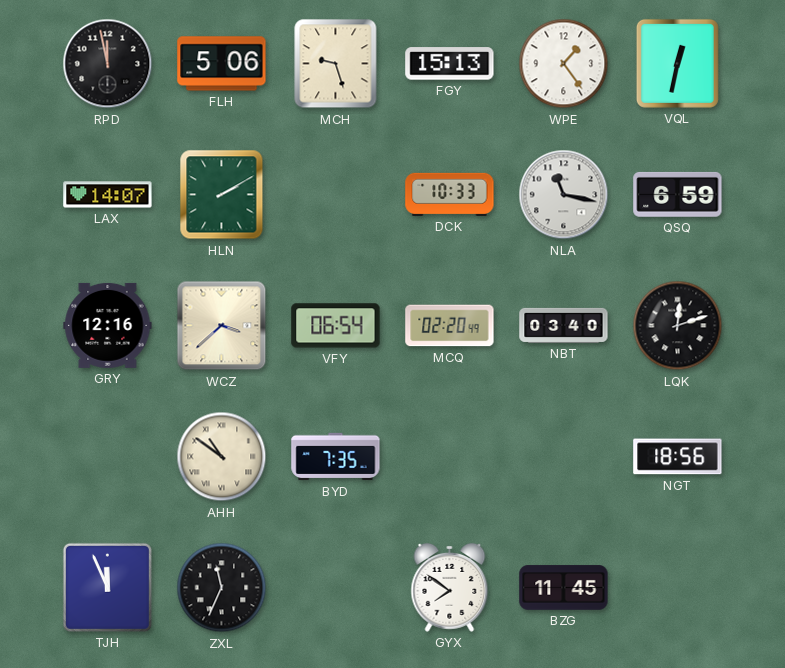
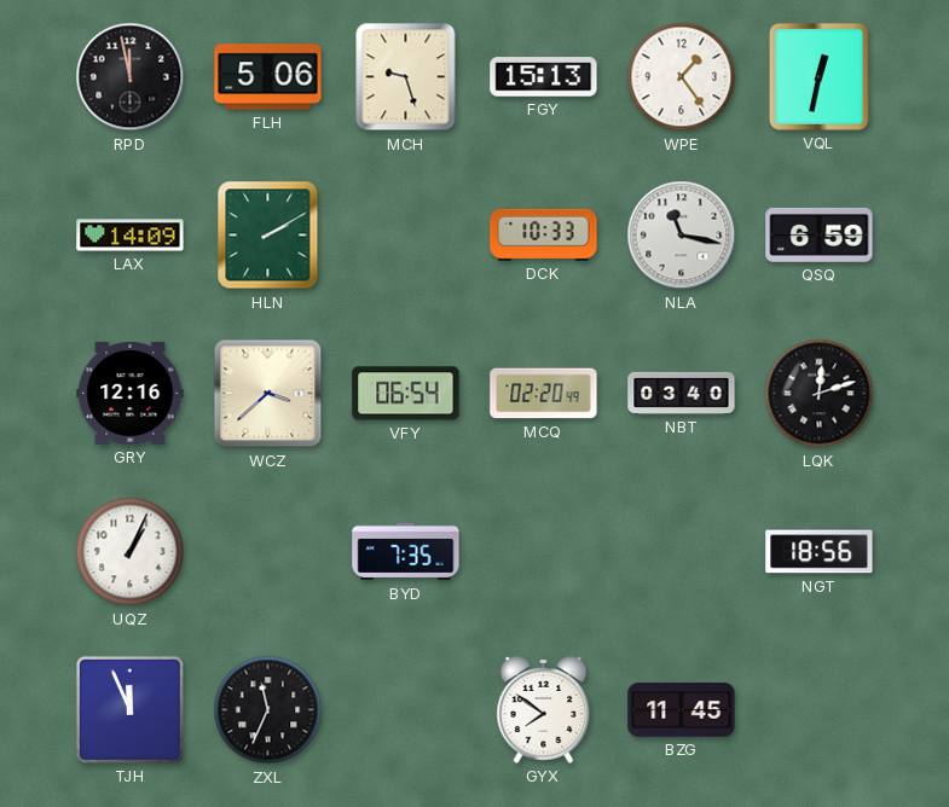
LAX: 14:07 -> 14:09 (131, 236)
UQZ: none -> 1:04 (131, 552)
AHH: 10:51 -> none (222, 457)
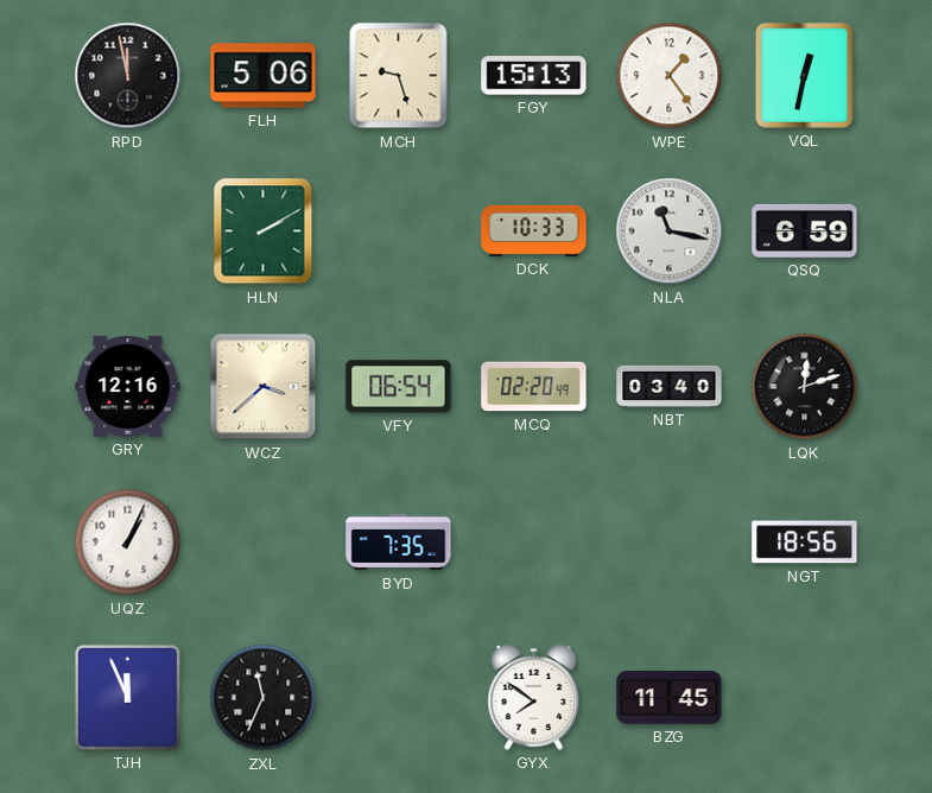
LAX: 14:09 -> none (131, 236)
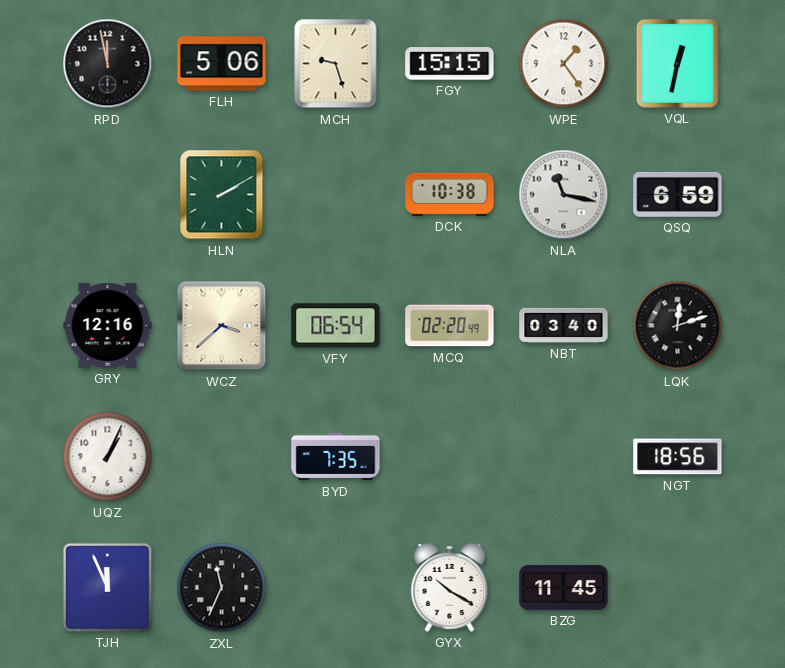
FGY: 15:13 -> 15:15 (450, 64)
DCK: 10:33 -> 10:38 (450, 194)
GYX: 7:51 -> 10:20 (450, 587)
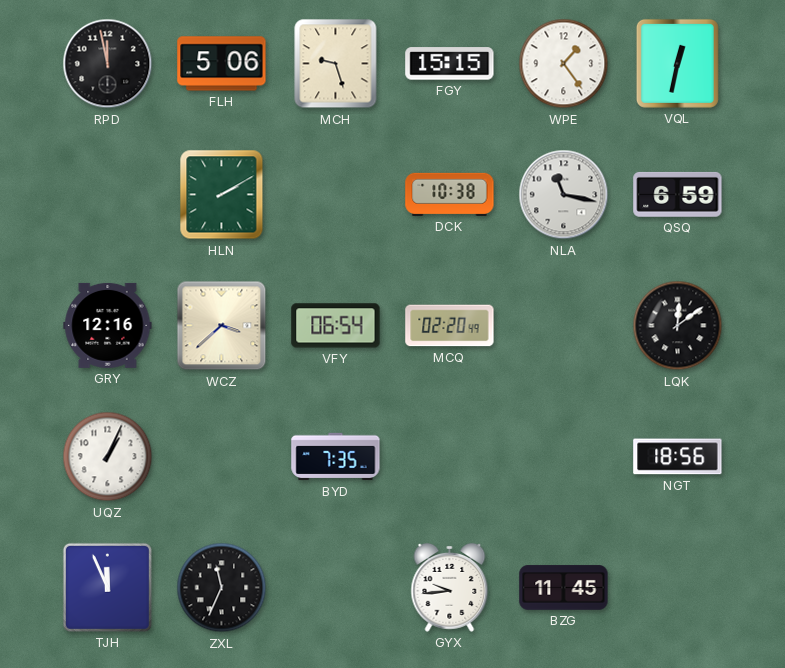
NBT: 03:40 -> none (564, 325)
LQK: 12:12 -> 12:09 (678, 326)
GYX: 10:20 -> 9:44 (450, 587)
